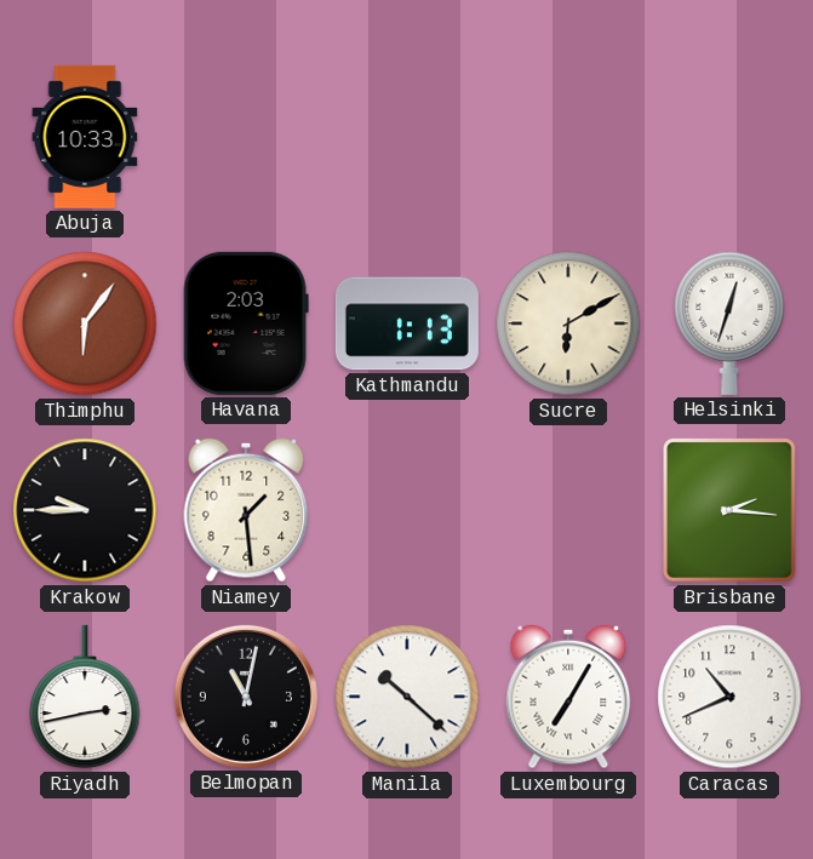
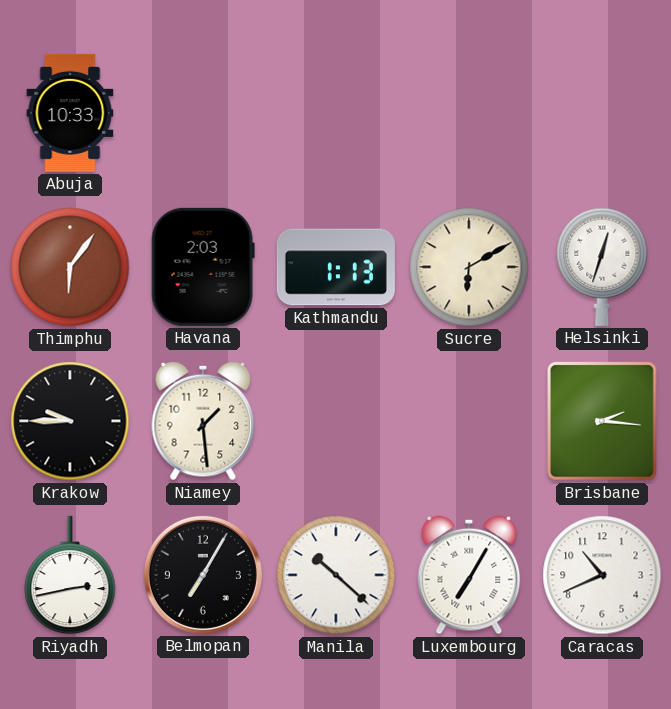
Belmopan: 11:02 -> 7:05 (203, 575)
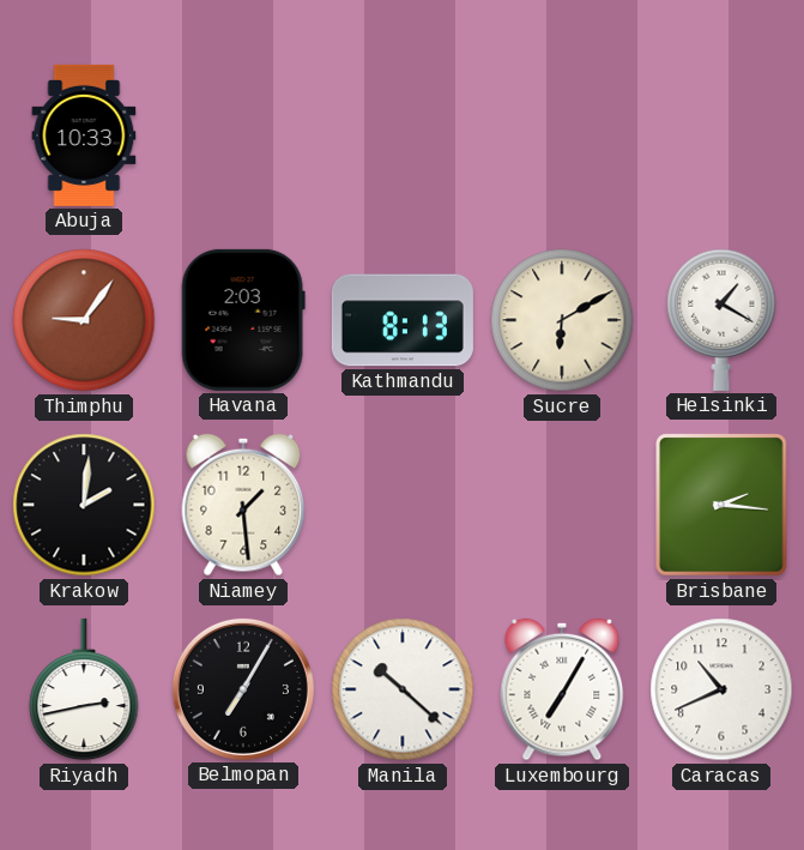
Thimphu: 6:06 -> 9:06 (84, 320)
Kathmandu: 1:13 -> 8:13 (403, 320)
Helsinki: 12:33 -> 1:20 (721, 320)
Krakow: 9:45 -> 2:01 (84, 505)
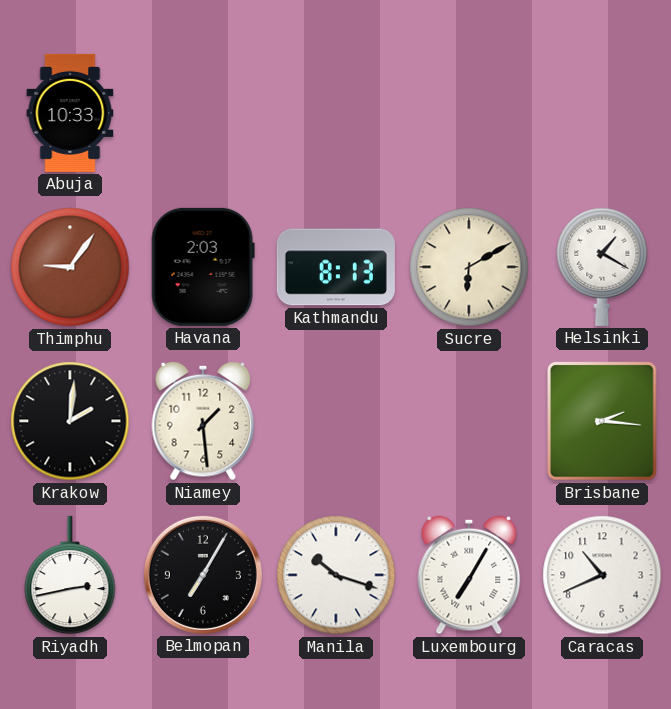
Manila: 10:22 -> 10:18 (336, 575)
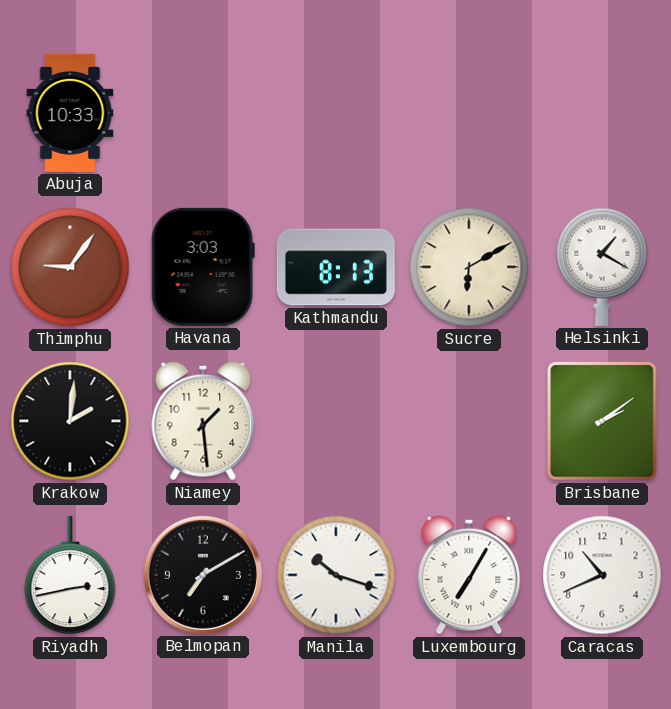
Havana: 2:03 -> 3:03 (203, 267)
Brisbane: 2:16 -> 2:09 (602, 421)
Belmopan: 7:05 -> 7:10 (203, 575)
